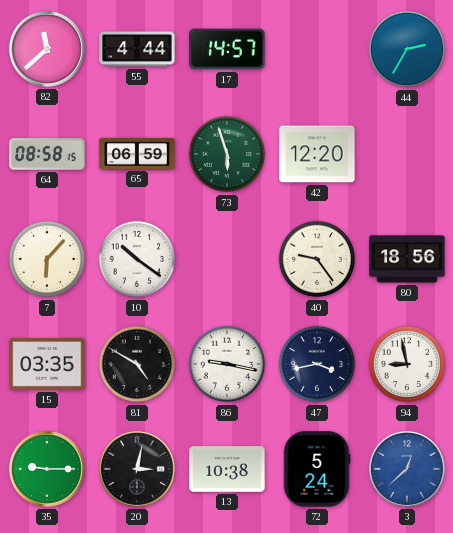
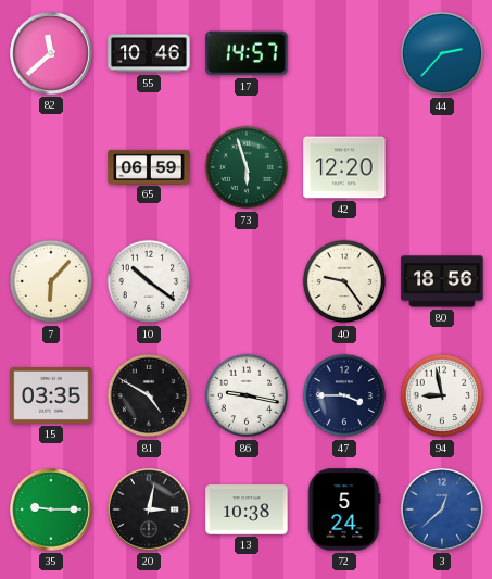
55: 4:44 -> 10:46 (149, 53)
44: 2:35 -> 2:37 (442, 53)
64: 08:58 -> none (47, 154)
47: 3:43 -> 3:45 (344, 395)
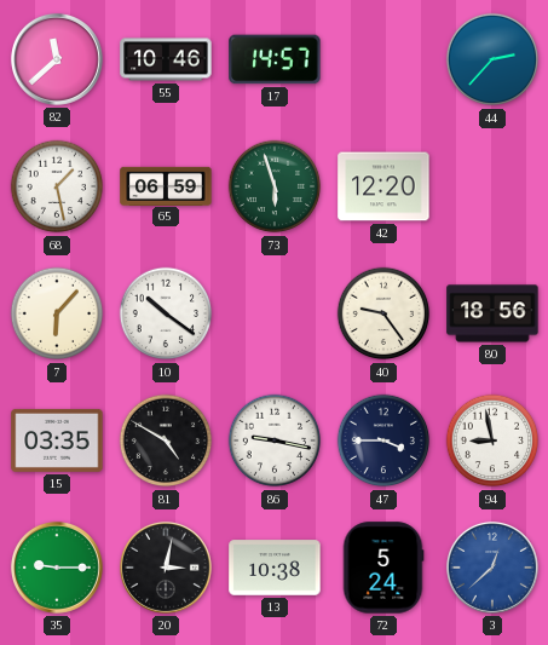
68: none -> 1:28 (57, 186)
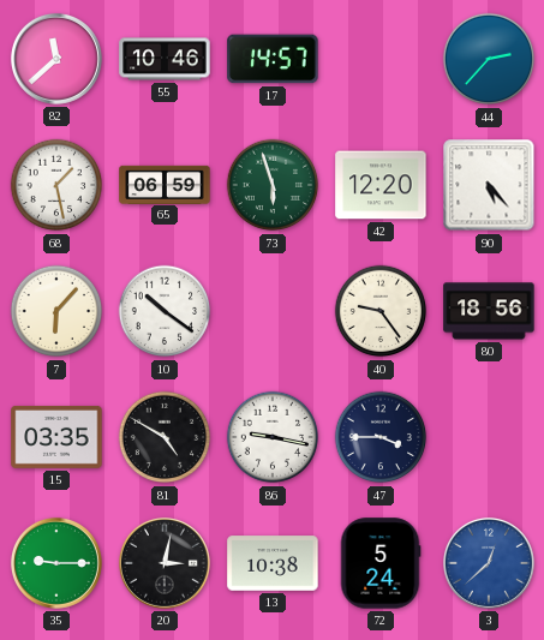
90: none -> 5:23 (489, 185)
94: 8:58 -> none (492, 440)
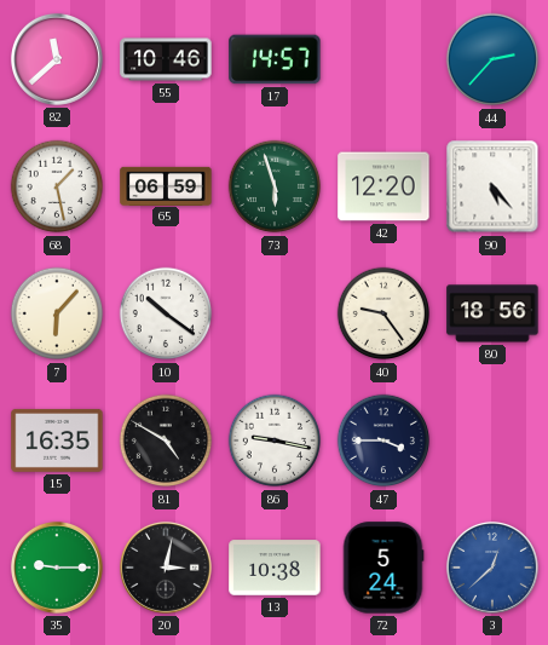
15: 03:35 -> 16:35 (57, 440)
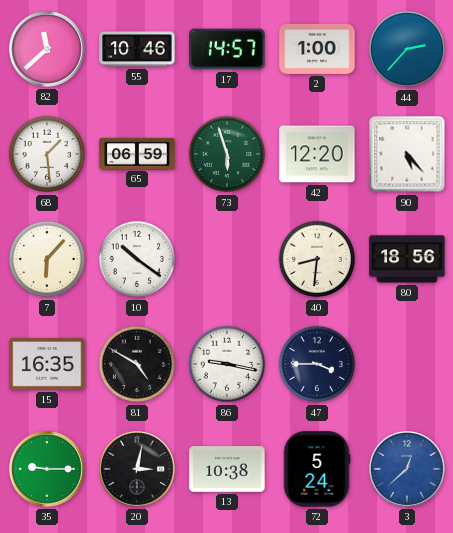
2: none -> 1:00 (317, 49)
68: 1:28 -> 1:29 (47, 154)
40: 9:24 -> 8:31 (317, 259)
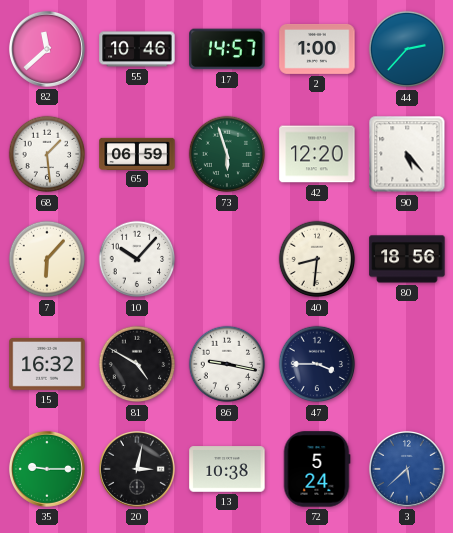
10: 10:21 -> 10:07 (137, 259)
15: 16:35 -> 16:32 (47, 364)
3: 12:38 -> 5:38 (407, 469)
